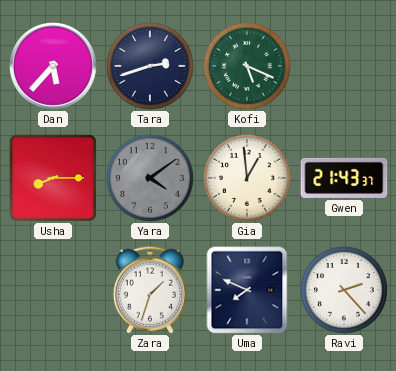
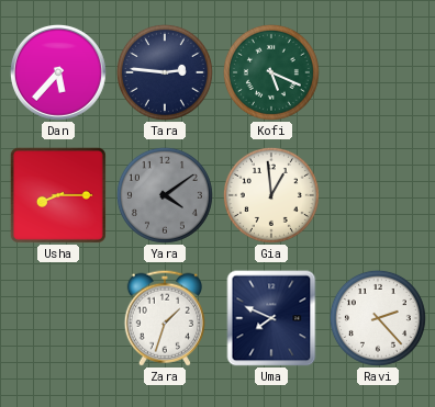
Tara: 2:42 -> 2:46 (165, 72)
Gwen: 21:43 -> none (344, 178)
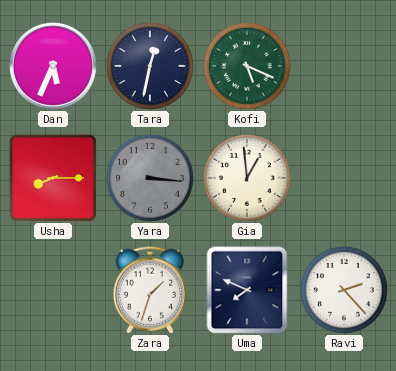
Dan: 5:37 -> 5:34 (53, 66)
Tara: 2:46 -> 12:32 (150, 66)
Yara: 4:09 -> 3:16 (150, 178)
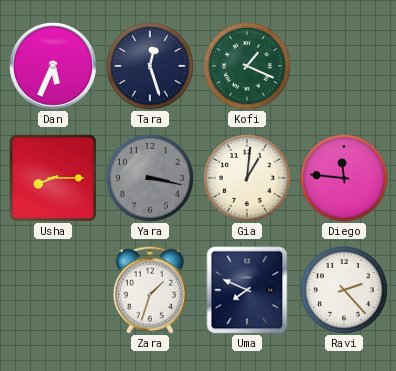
Tara: 12:32 -> 12:27 (150, 66)
Kofi: 5:19 -> 1:19 (247, 66)
Yara: 3:16 -> 3:17 (150, 178)
Gia: 12:59 -> 1:01 (247, 178)
Diego: none -> 11:46 (344, 178)
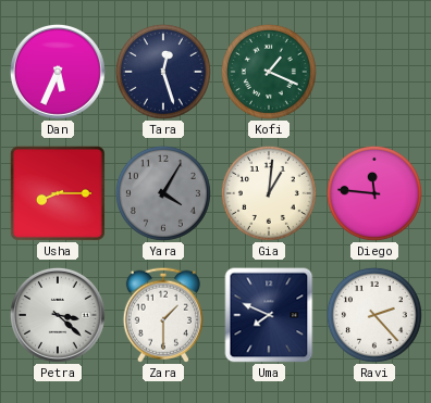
Yara: 3:17 -> 4:05 (163, 193)
Petra: none -> 3:22 (58, 315)
Zara: 1:33 -> 1:30 (163, 315)
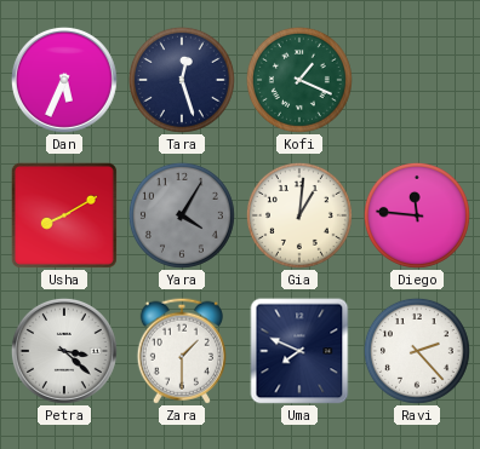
Usha: 8:15 -> 8:10 (64, 215)
